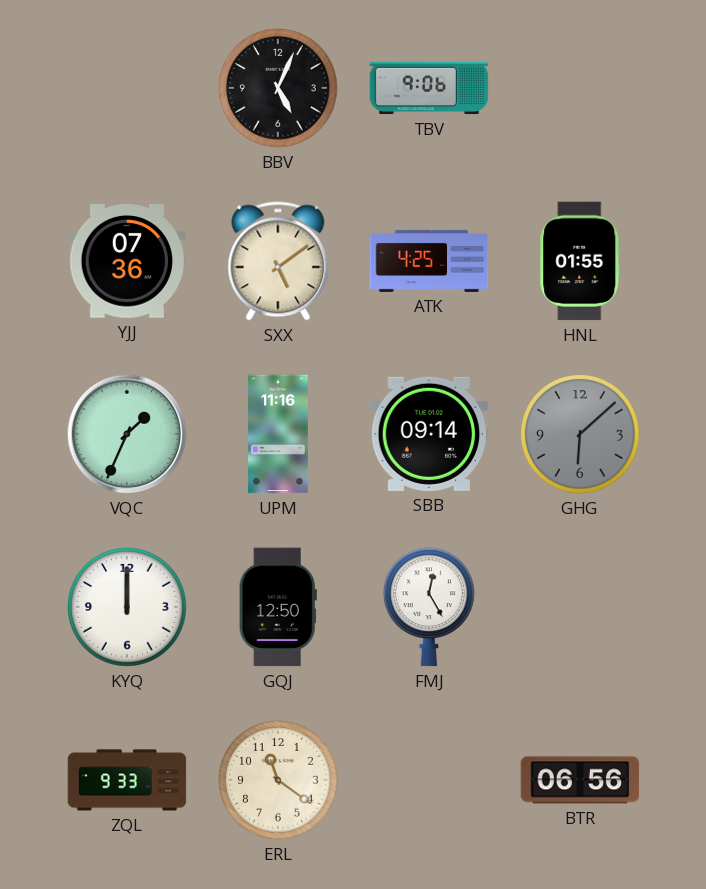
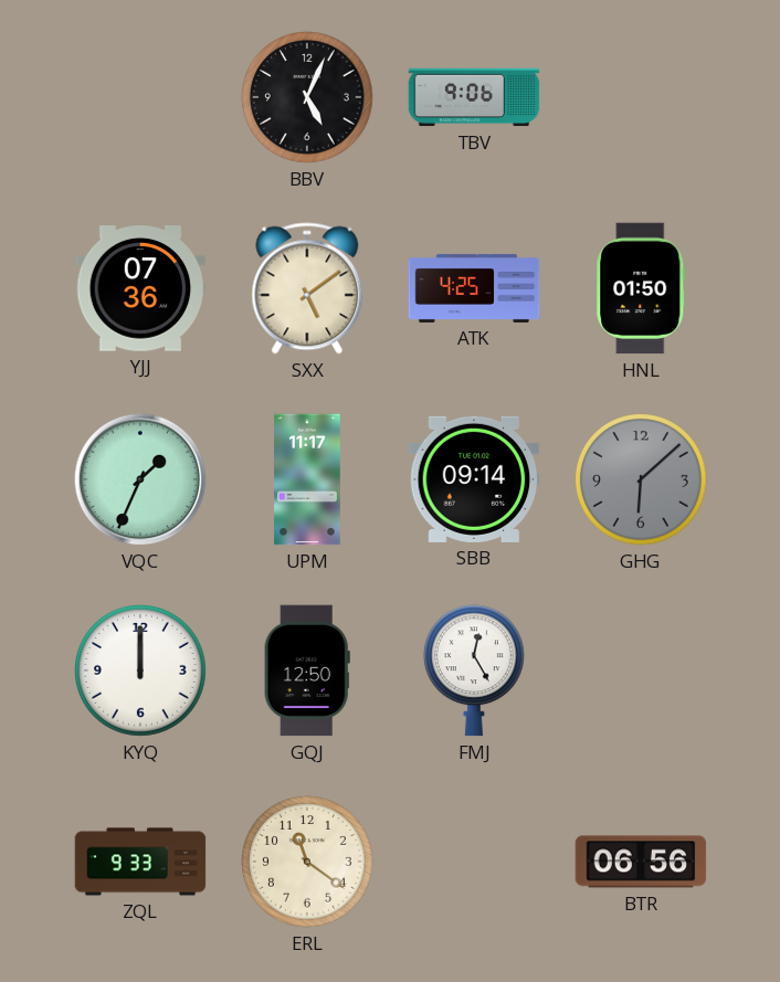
HNL: 01:55 -> 01:50 (641, 288)
UPM: 11:16 -> 11:17 (308, 479)
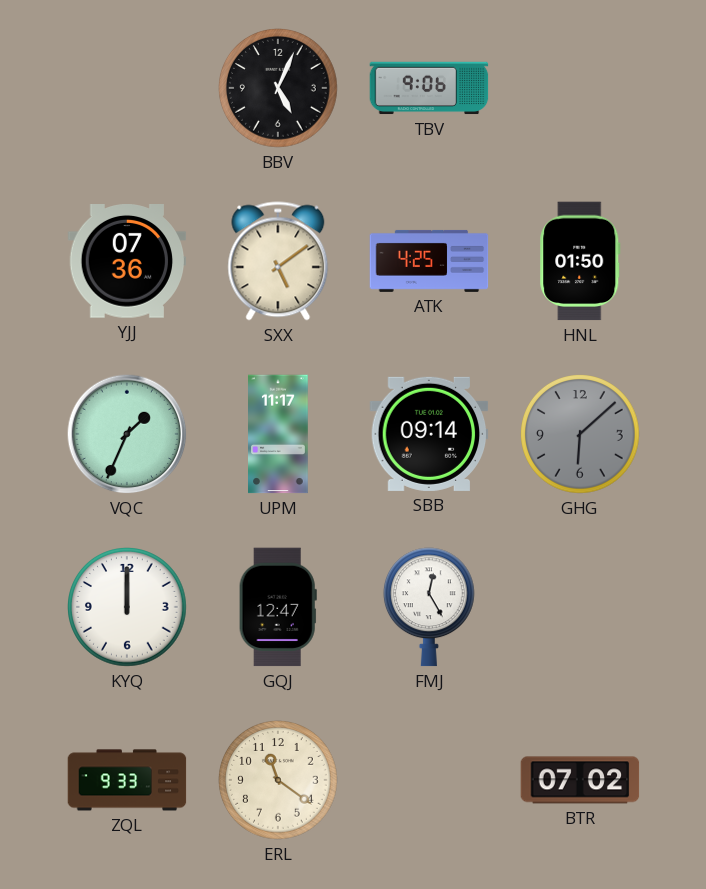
GQJ: 12:50 -> 12:47 (278, 607)
BTR: 06:56 -> 07:02 (580, 780)
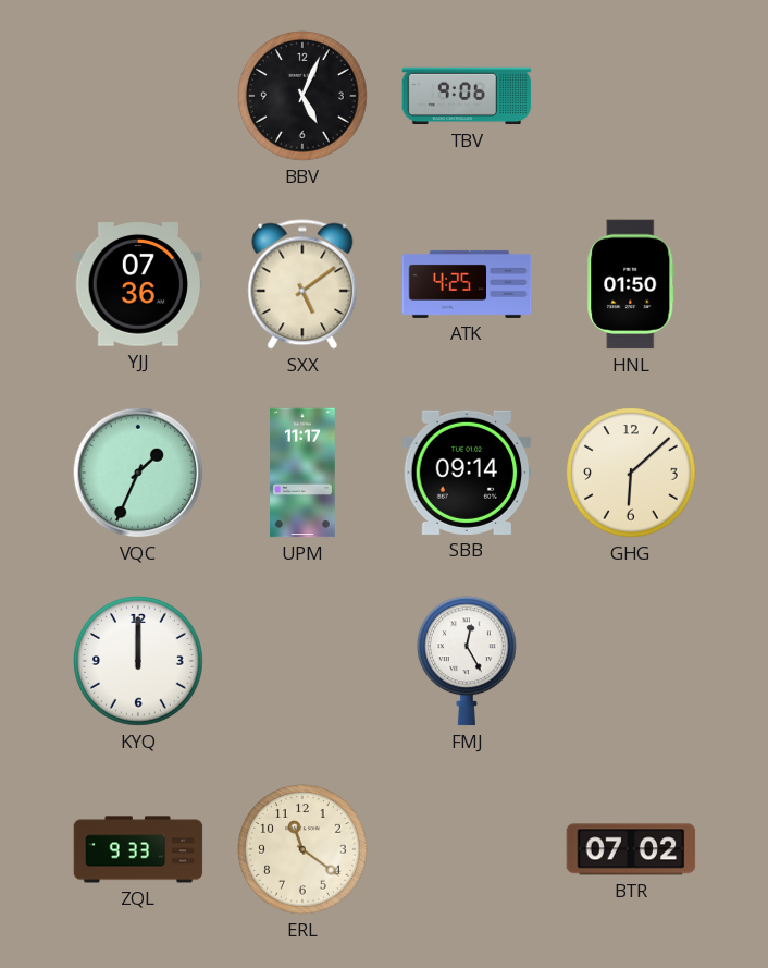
GHG dial: grey -> cream (632, 474)
GQJ: 12:47 -> none (278, 607)
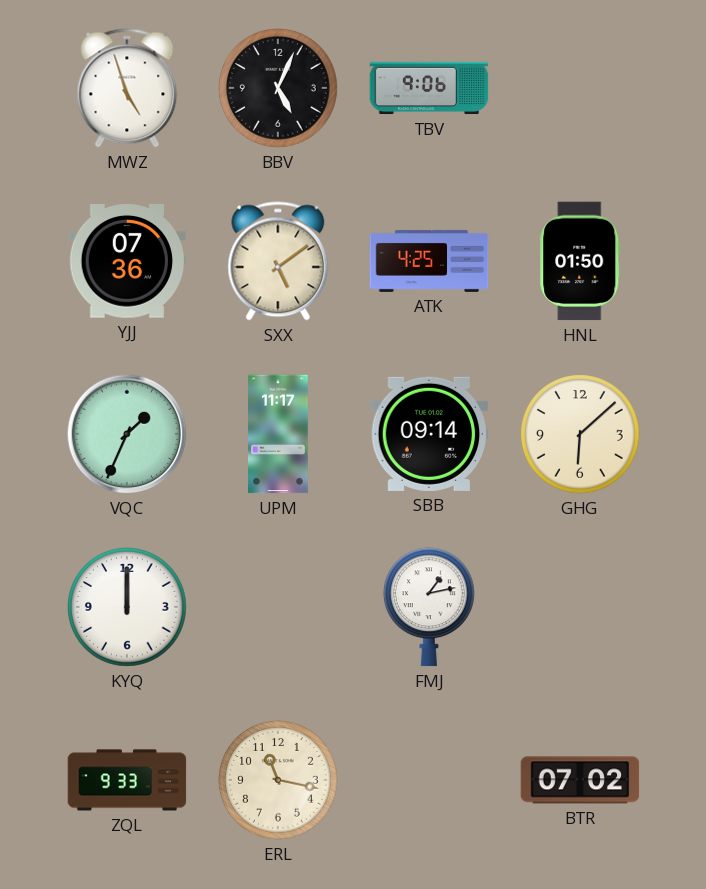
MWZ: none -> 4:57 (127, 88)
FMJ: 12:25 -> 1:13 (429, 607)
ERL: 11:21 -> 11:17 (279, 781)
